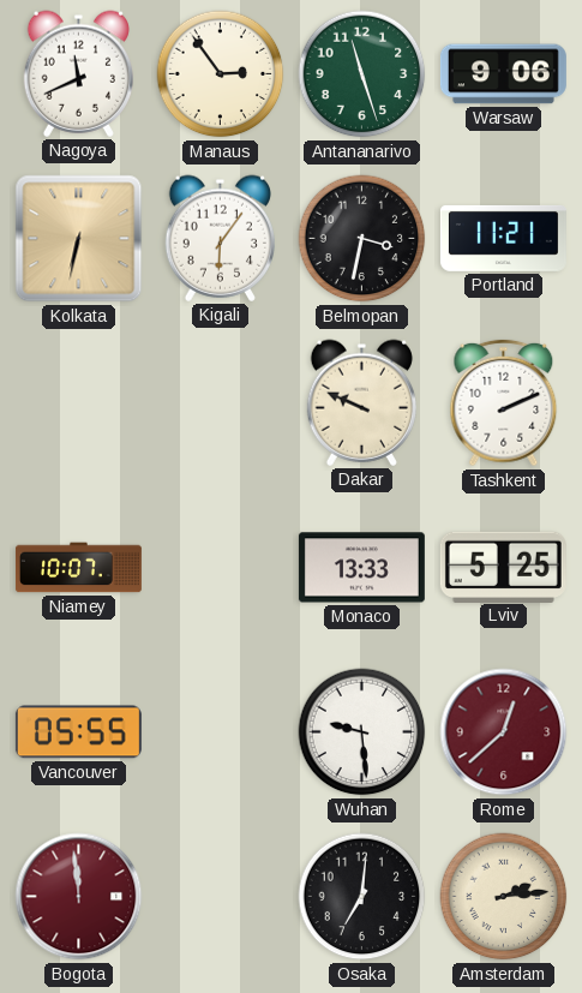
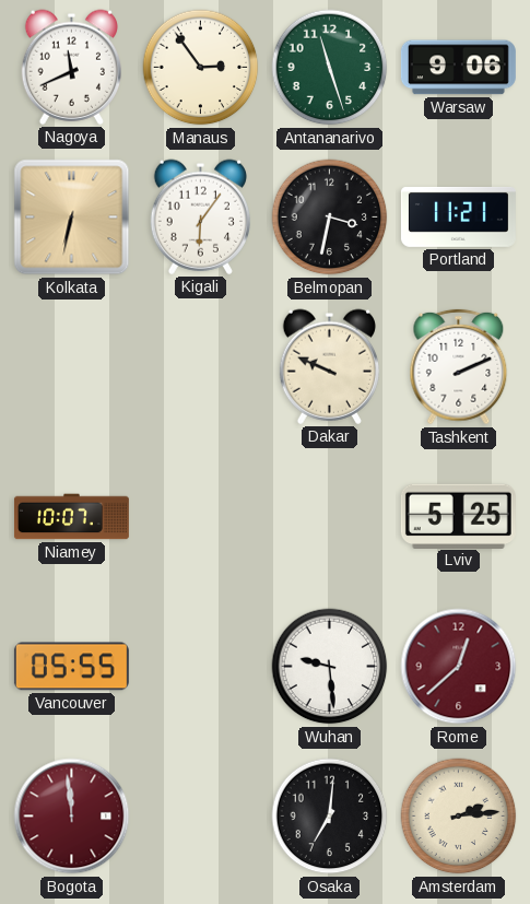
Monaco: 13:33 -> none (361, 568)
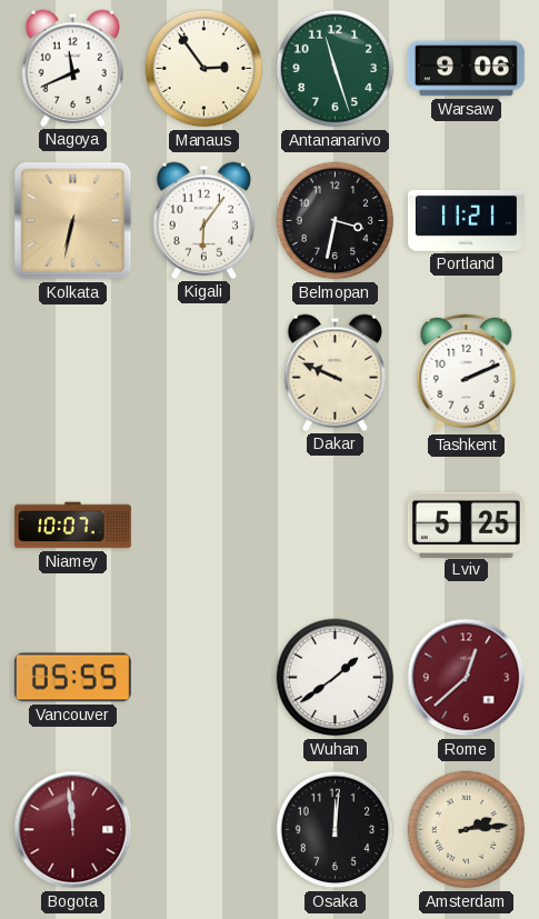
Wuhan: 9:29 -> 1:39 (336, 678)
Osaka: 7:01 -> 12:01 (336, 830)
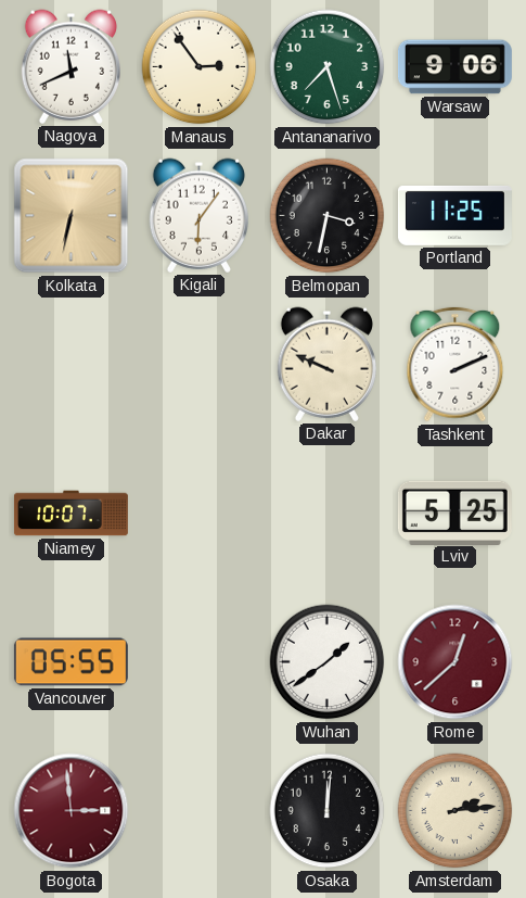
Antananarivo: 11:27 -> 7:27 (328, 67)
Portland: 11:21 -> 11:25 (454, 215)
Bogota: 11:59 -> 2:59 (72, 811)
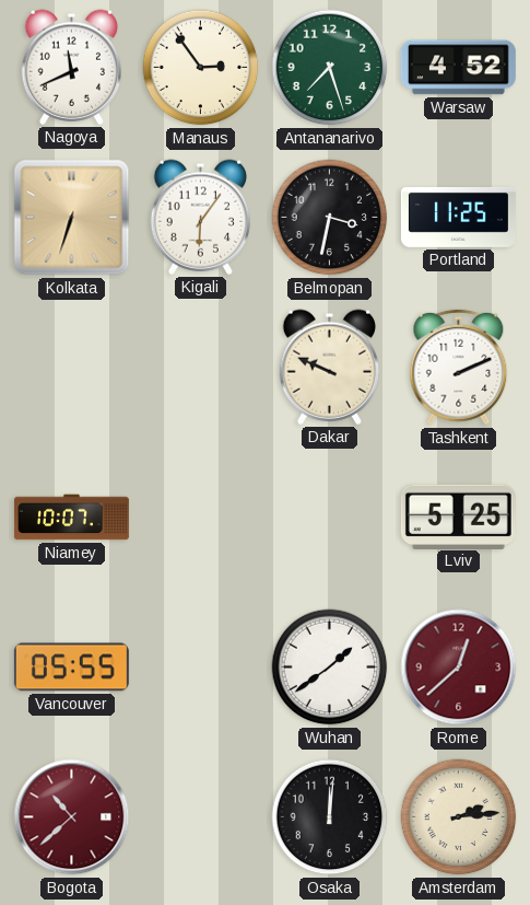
Warsaw: 9:06 -> 4:52 (458, 68)
Kolkata: 6:32 -> 6:33 (72, 218)
Bogota: 2:59 -> 10:38 (72, 817)
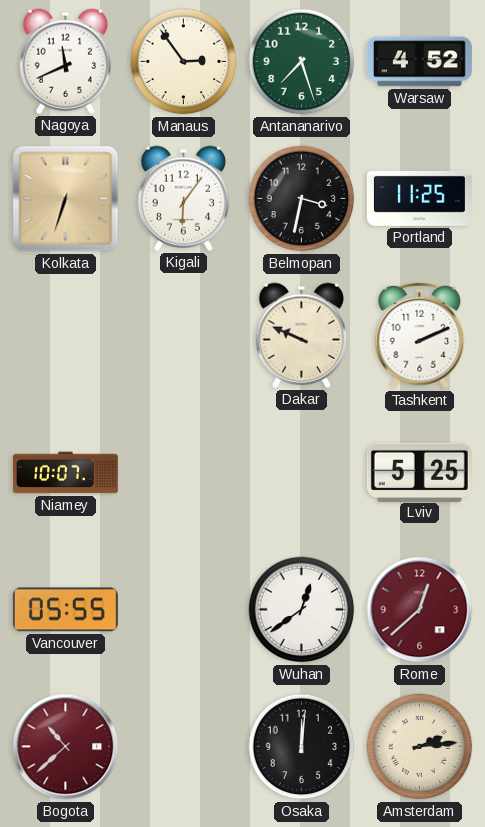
Wuhan: 1:39 -> 12:39 (302, 610)
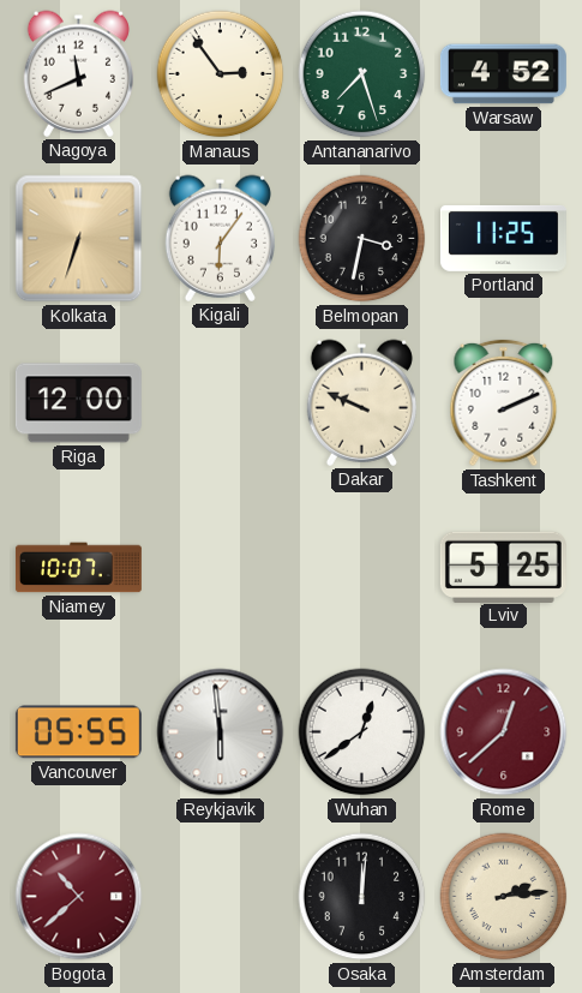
Riga: none -> 12:00 (78, 403)
Reykjavik: none -> 5:59 (221, 732)
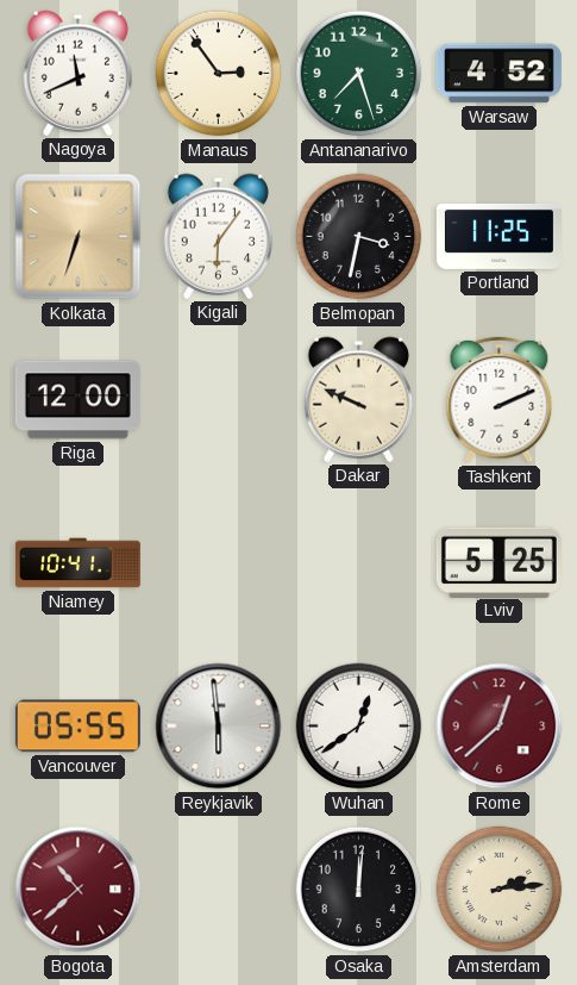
Niamey: 10:07 -> 10:41 (77, 563)
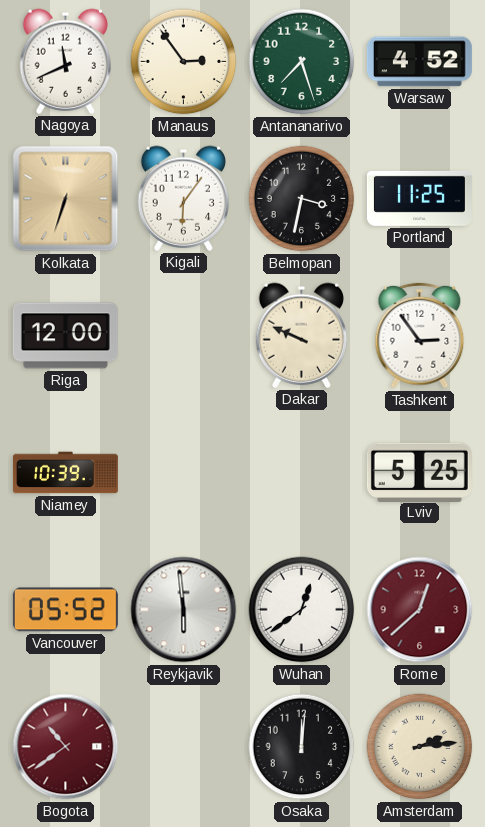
Tashkent: 2:11 -> 2:54 (420, 336)
Niamey: 10:41 -> 10:39 (65, 473)
Vancouver: 05:55 -> 05:52 (65, 610)
Bogota: 10:38 -> 10:39 (66, 747)
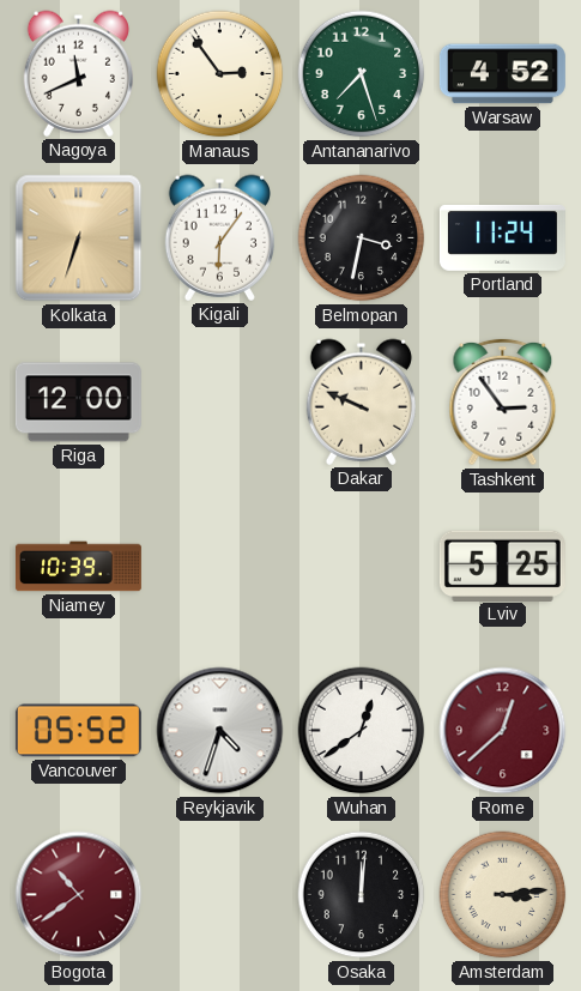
Portland: 11:25 -> 11:24 (502, 237)
Reykjavik: 5:59 -> 4:33 (220, 731)
Amsterdam: 2:14 -> 3:14 (503, 895)
